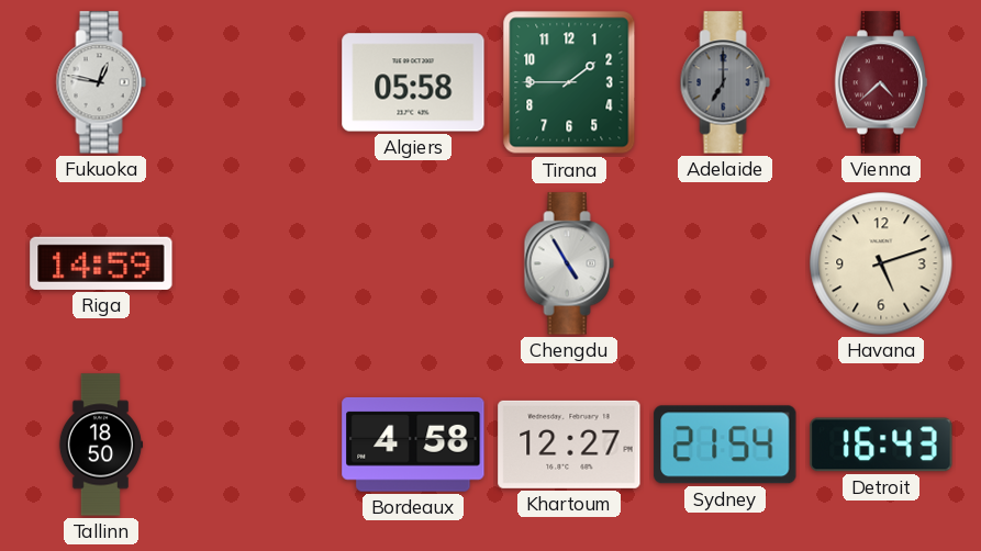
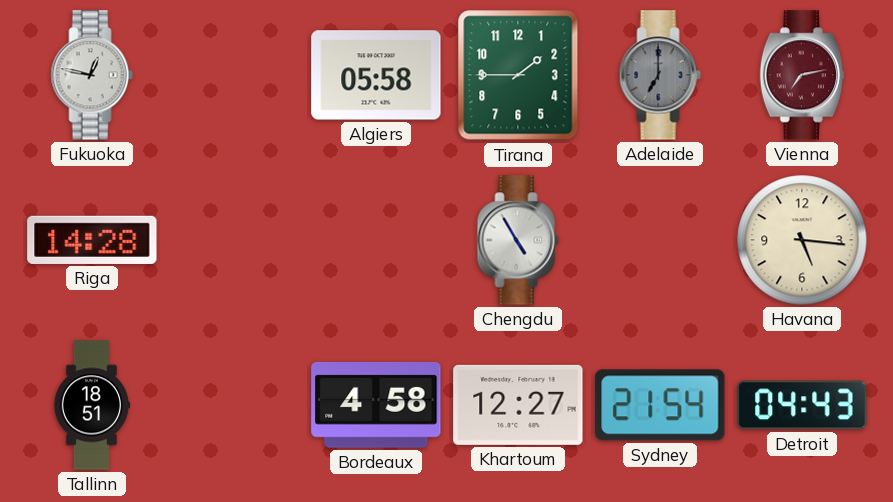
Vienna: 4:38 -> 7:13 (801, 75)
Riga: 14:59 -> 14:28 (92, 240)
Havana: 5:12 -> 5:16 (802, 240)
Tallinn: 18:50 -> 18:51 (92, 405)
Detroit: 16:43 -> 04:43 (802, 405)
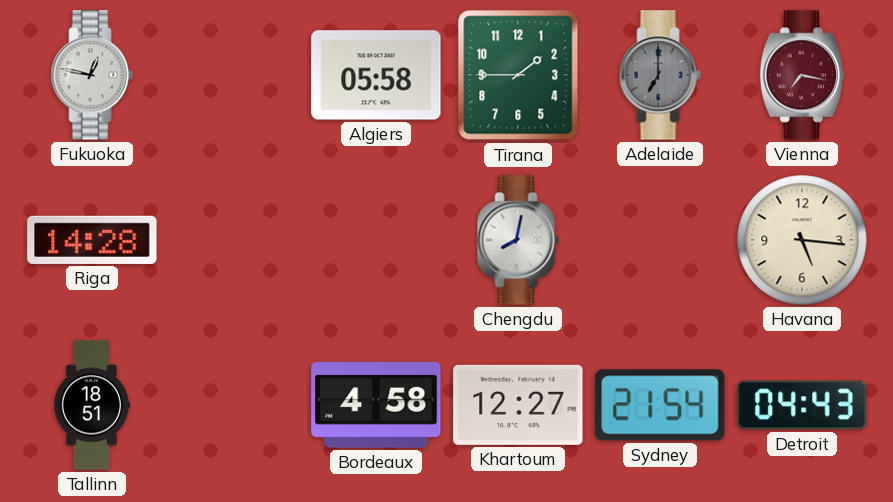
Vienna: 7:13 -> 7:17 (801, 75)
Chengdu: 4:55 -> 8:02 (518, 240)
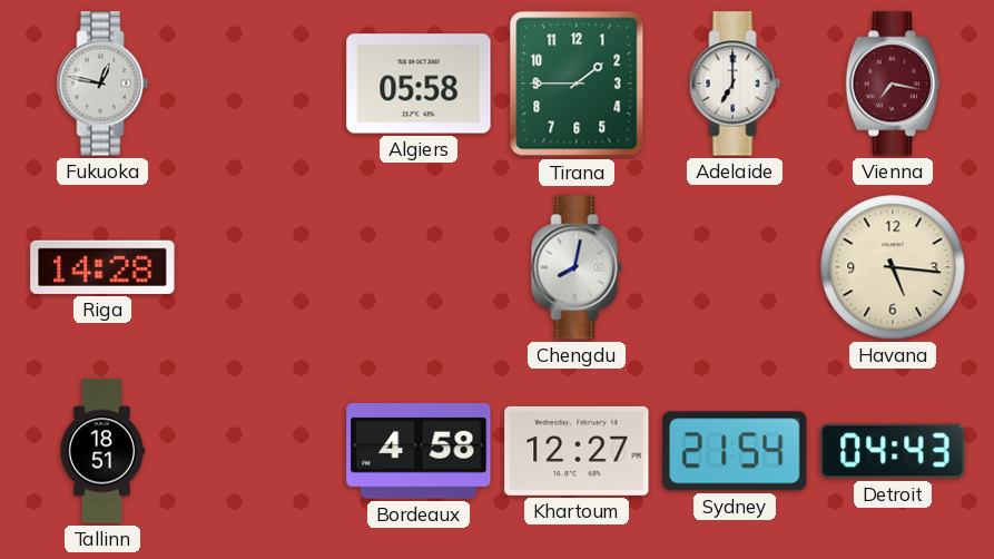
Adelaide dial: grey -> white (735, 84)
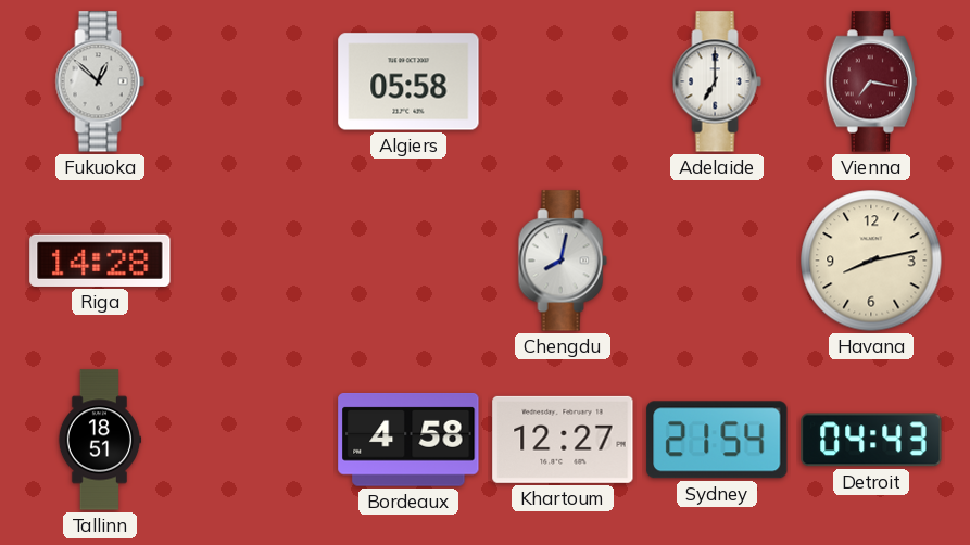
Fukuoka: 12:47 -> 12:52 (100, 81)
Tirana: 1:45 -> none (577, 84)
Havana: 5:16 -> 8:13 (871, 261)
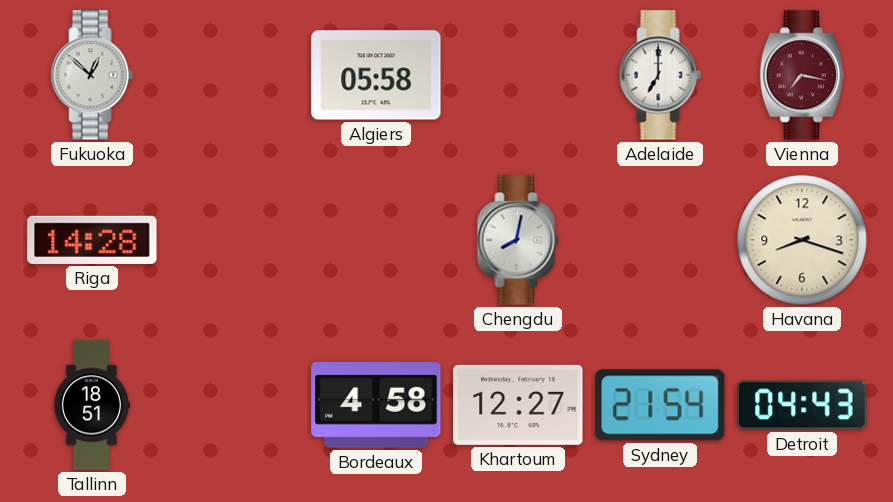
Havana: 8:13 -> 8:18 (802, 240)
